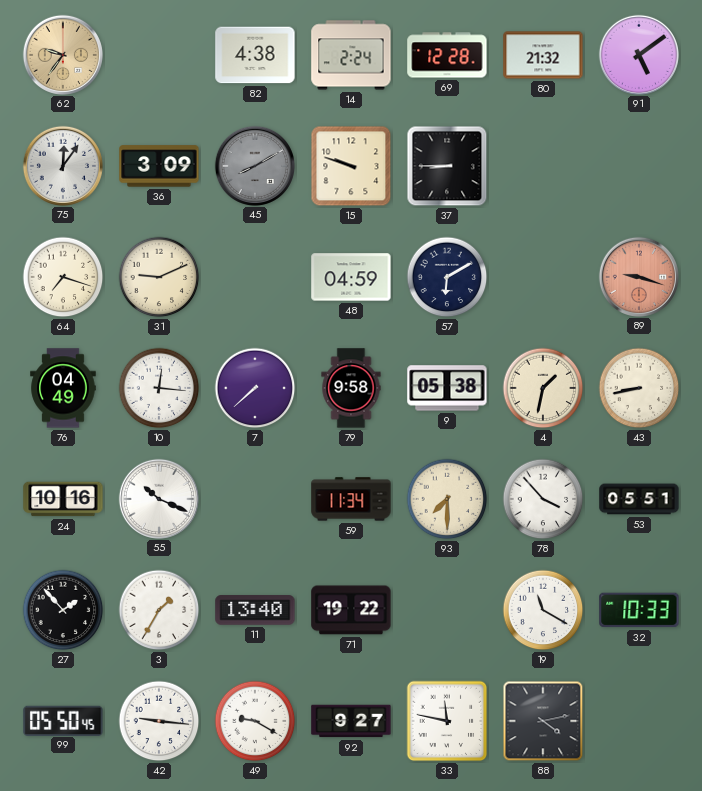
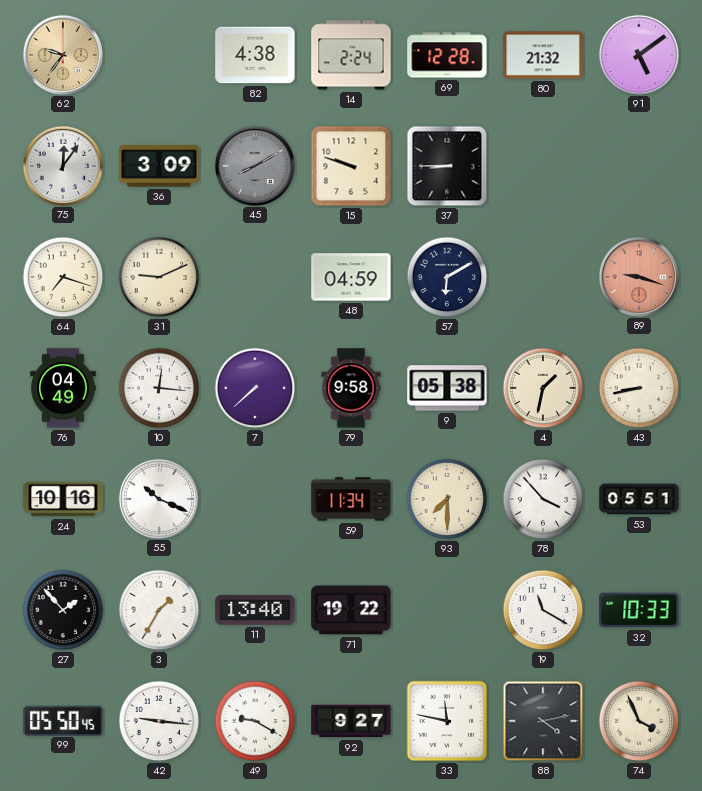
74: none -> 3:56 (639, 721)
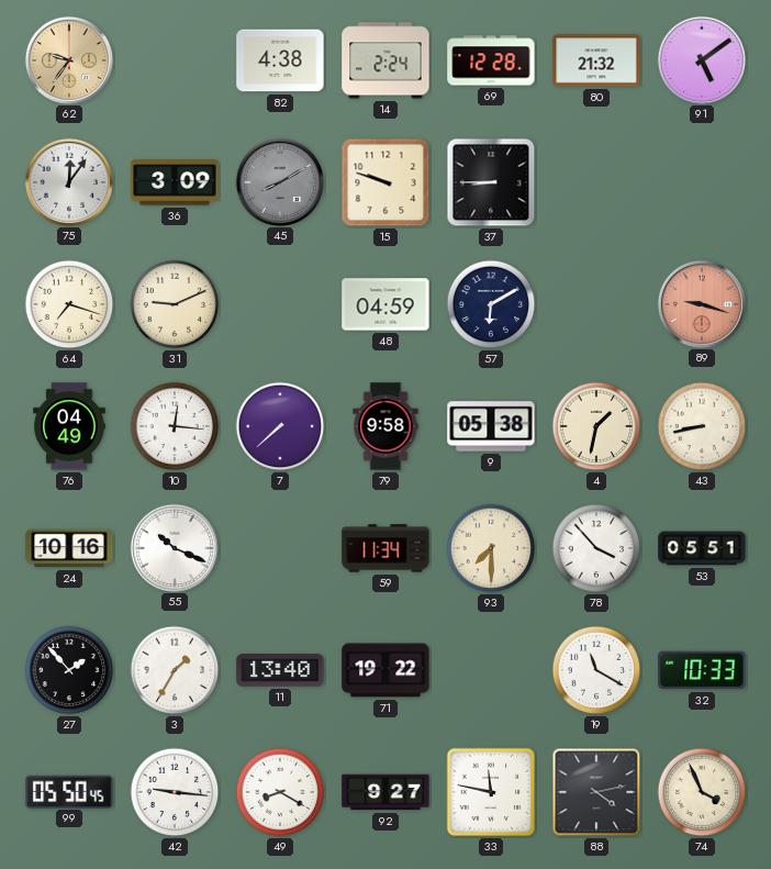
49: 9:20 -> 8:20 (280, 792)
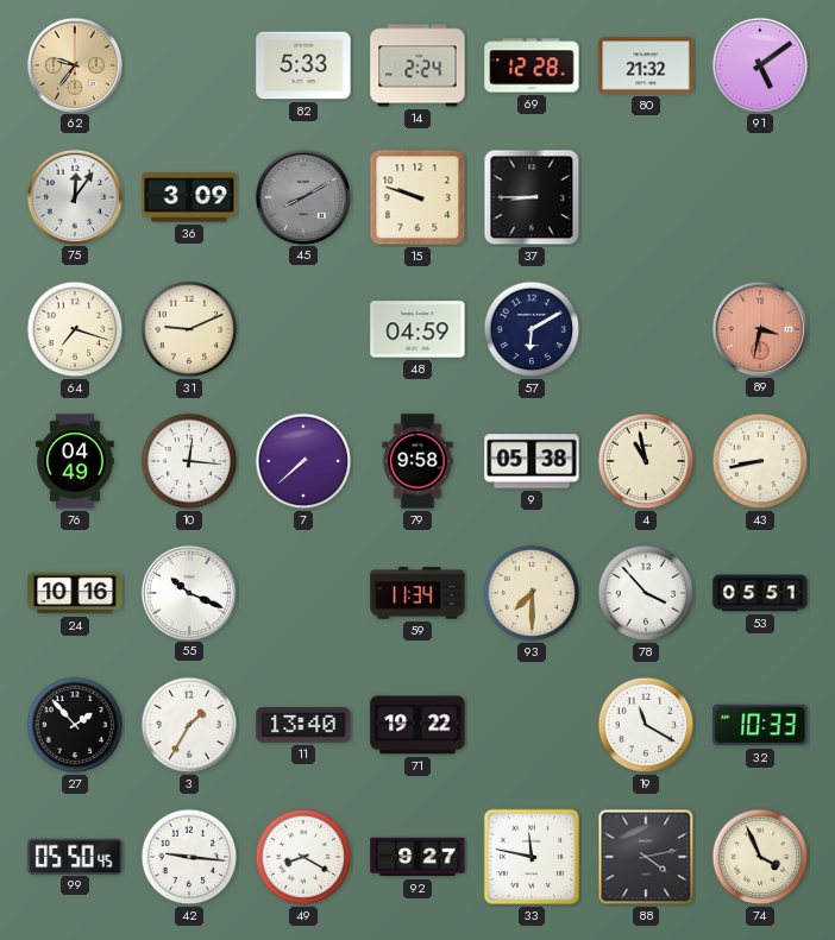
82: 4:38 -> 5:33 (303, 65)
89: 9:18 -> 3:32 (759, 328)
4: 1:32 -> 10:58 (646, 461)
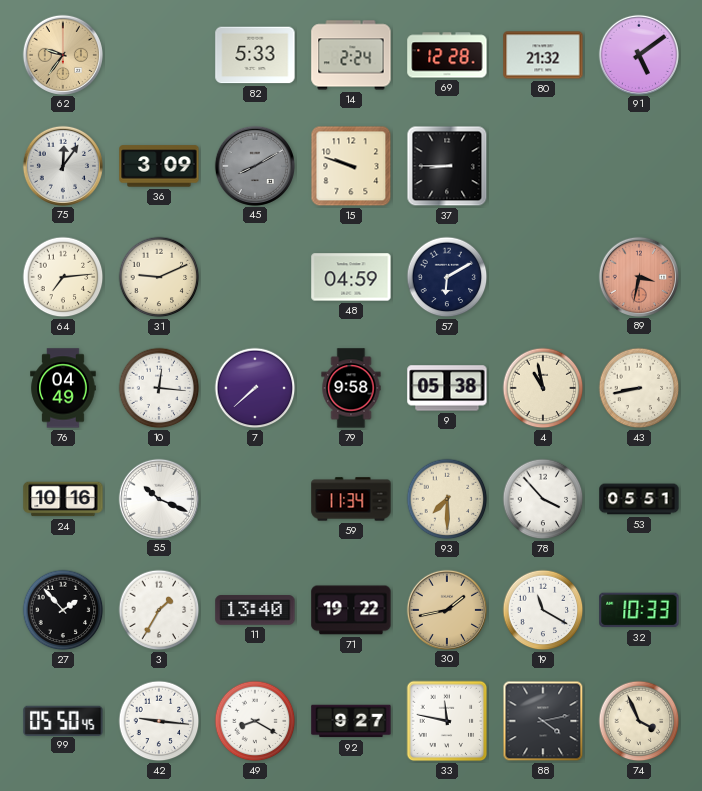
64: 7:18 -> 7:14 (63, 277)
30: none -> 1:43 (446, 609)
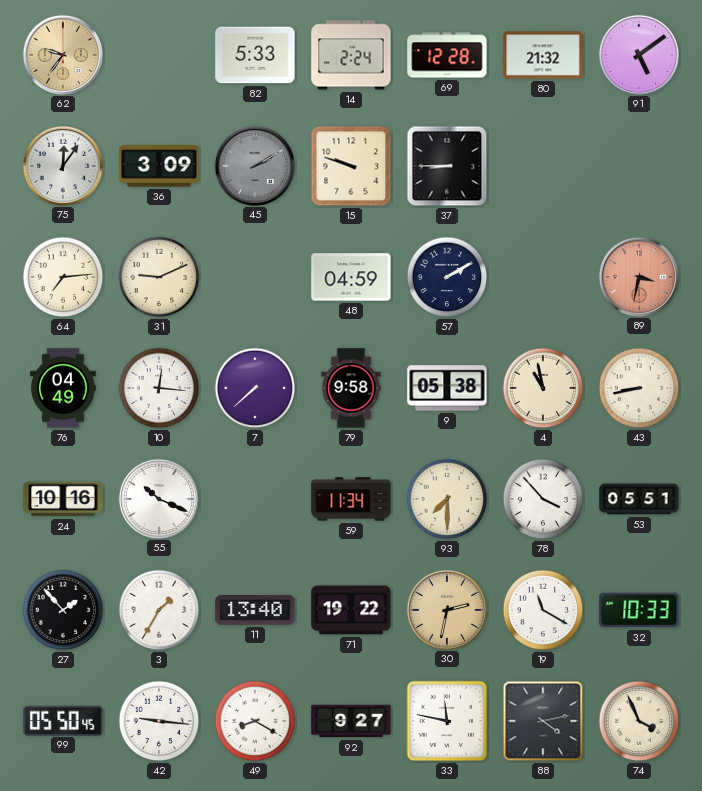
45: 8:10 -> 2:10 (254, 165)
57: 6:10 -> 2:10 (447, 277)
30: 1:43 -> 2:32 (446, 609)
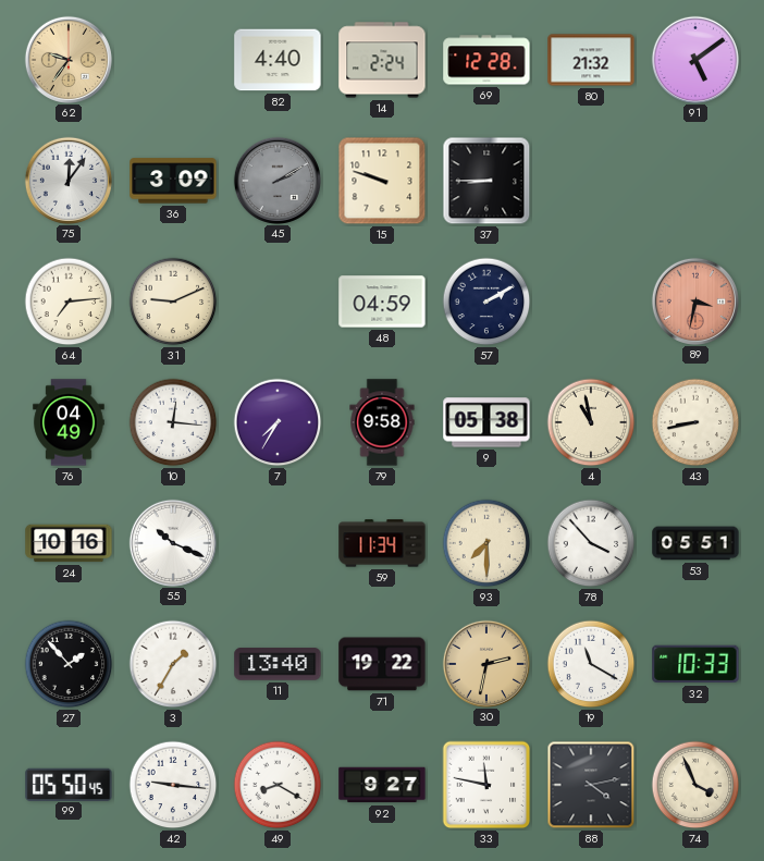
82: 5:33 -> 4:40 (278, 60)
7: 7:38 -> 7:35 (278, 422)
